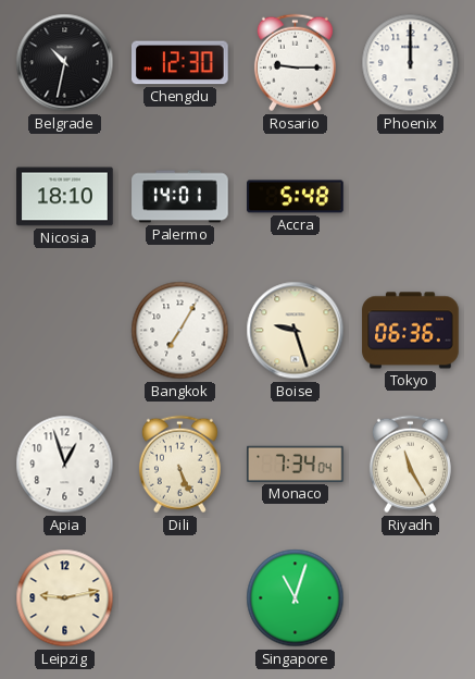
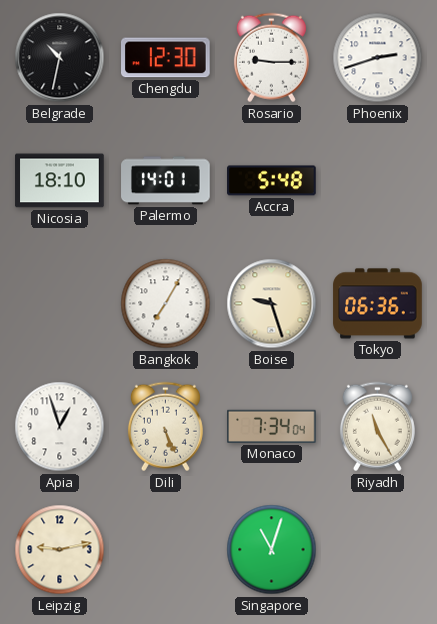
Phoenix: 12:00 -> 2:42 (378, 58)
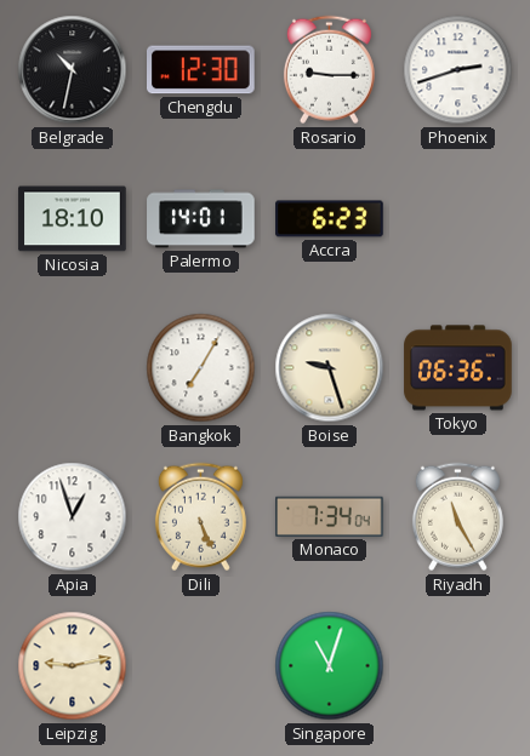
Accra: 5:48 -> 6:23 (330, 219)
